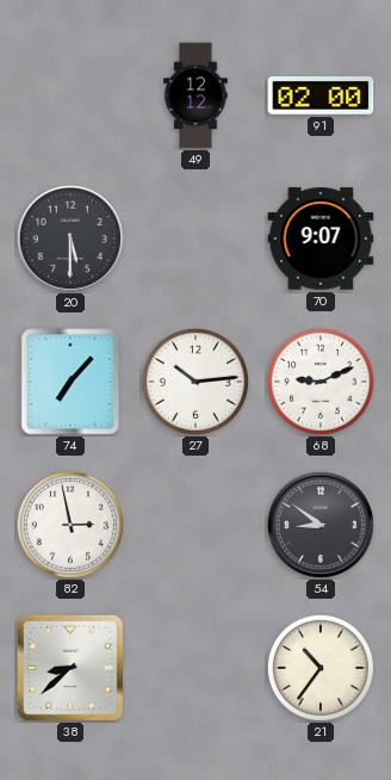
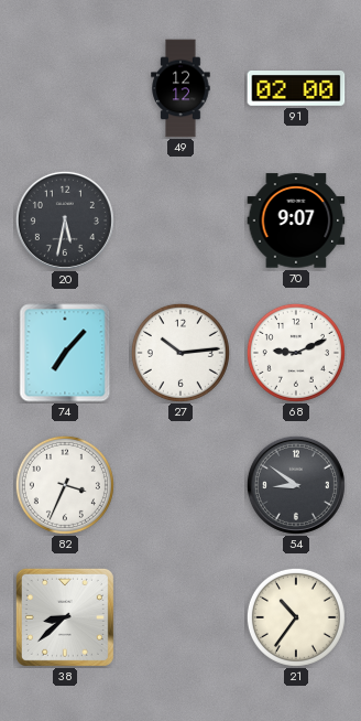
20: 5:30 -> 5:32 (65, 220)
82: 2:58 -> 3:34 (65, 485)
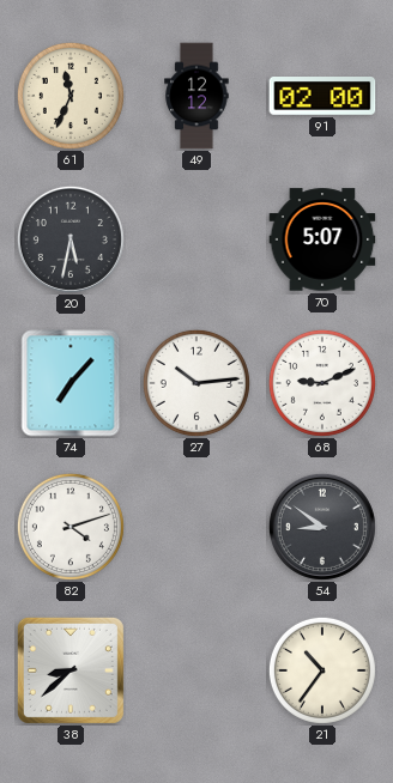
61: none -> 11:34 (71, 96)
70: 9:07 -> 5:07 (322, 239)
82: 3:34 -> 4:12 (71, 527)
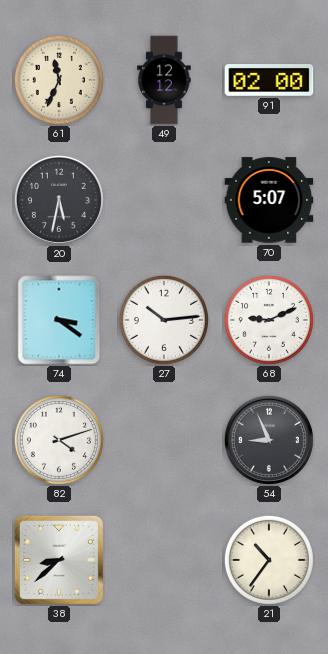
74: 7:07 -> 3:21 (59, 320)
54: 8:51 -> 8:56 (269, 440)
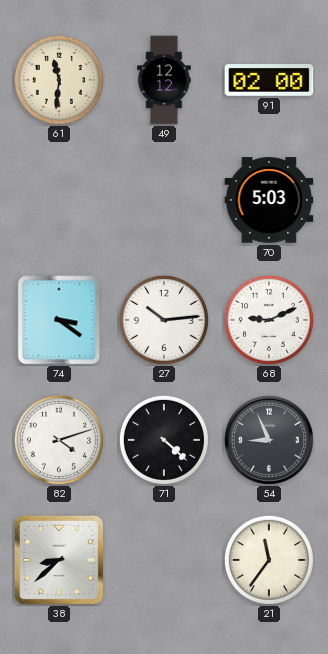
61: 11:34 -> 11:31 (59, 80)
20: 5:32 -> none (59, 200)
70: 5:07 -> 5:03 (269, 200)
71: none -> 4:22 (164, 440)
21: 10:36 -> 11:36 (269, 560)
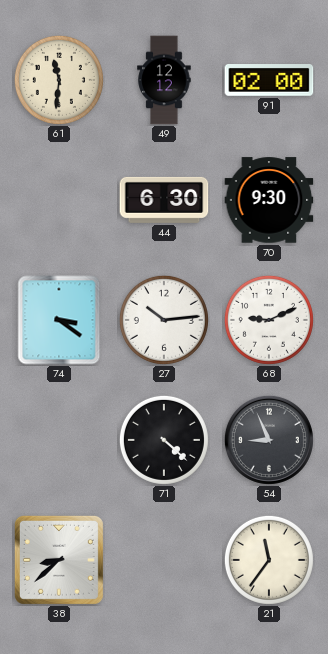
44: none -> 6:30 (164, 200)
70: 5:03 -> 9:30 (269, 200)
82: 4:12 -> none (59, 440)
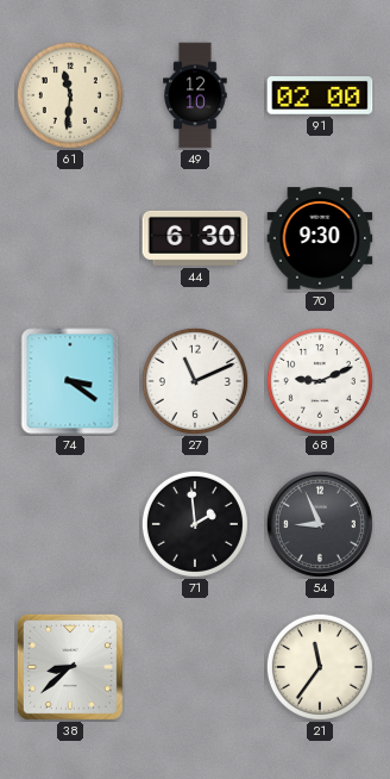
49: 12:12 -> 12:10 (195, 95)
27: 10:14 -> 11:11 (195, 381)
71: 4:22 -> 1:59 (195, 524)
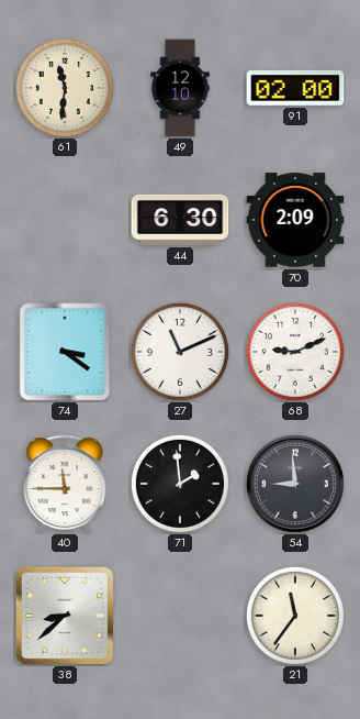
70: 9:30 -> 2:09 (295, 220)
40: none -> 11:45 (65, 484)
54: 8:56 -> 8:59 (295, 484)
